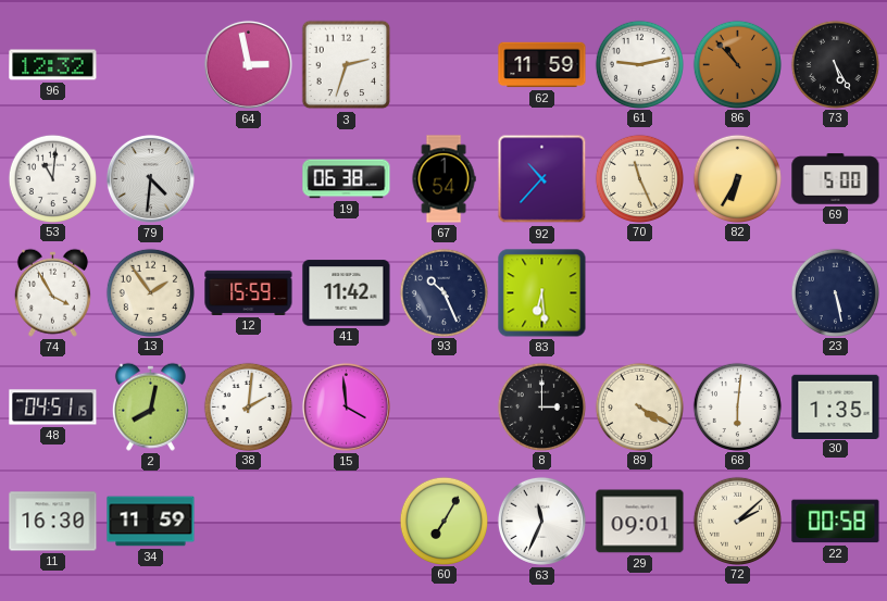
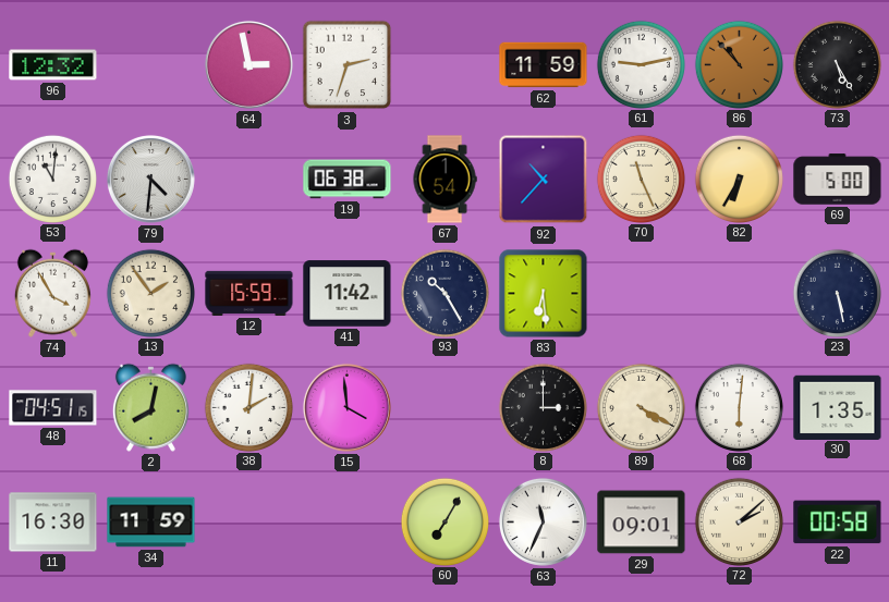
93: 10:26 -> 10:25 (444, 293)
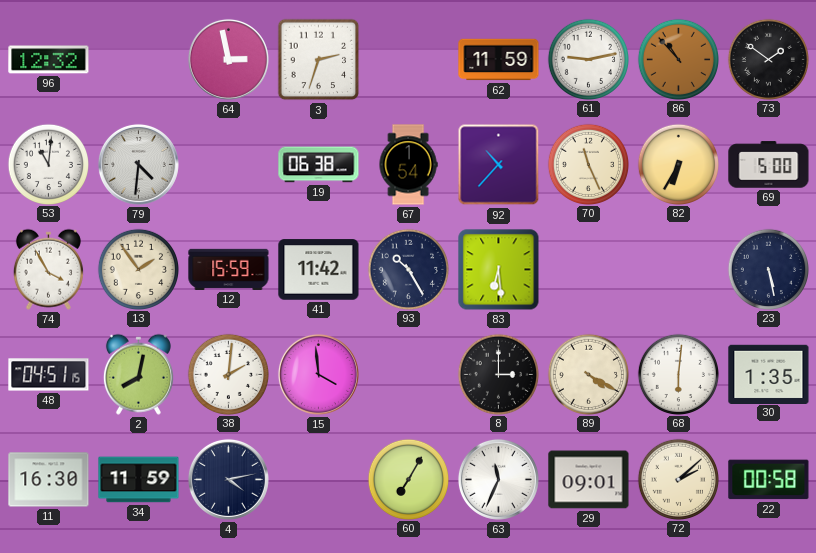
73: 5:25 -> 1:51 (768, 59)
4: none -> 4:13 (228, 479)
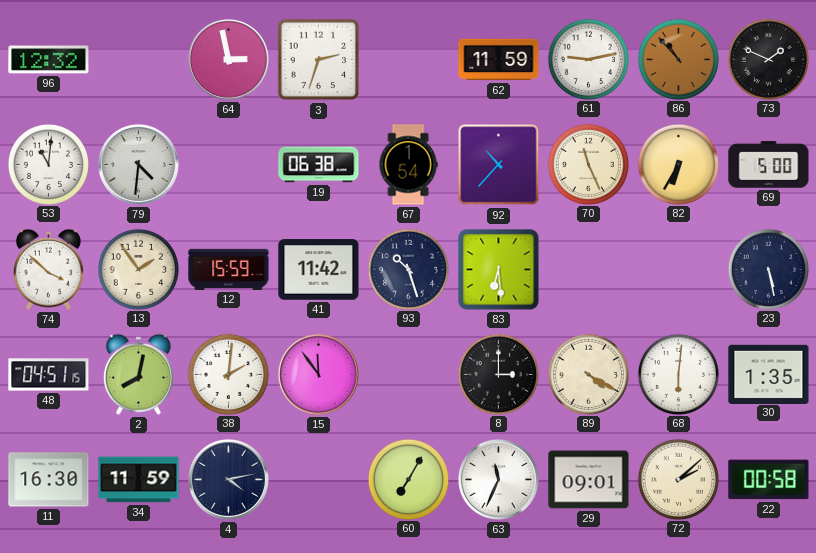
73: 1:51 -> 1:49 (768, 59)
74: 3:55 -> 3:52 (48, 269)
93: 10:25 -> 10:27 (408, 269)
15: 3:59 -> 11:54 (318, 374)
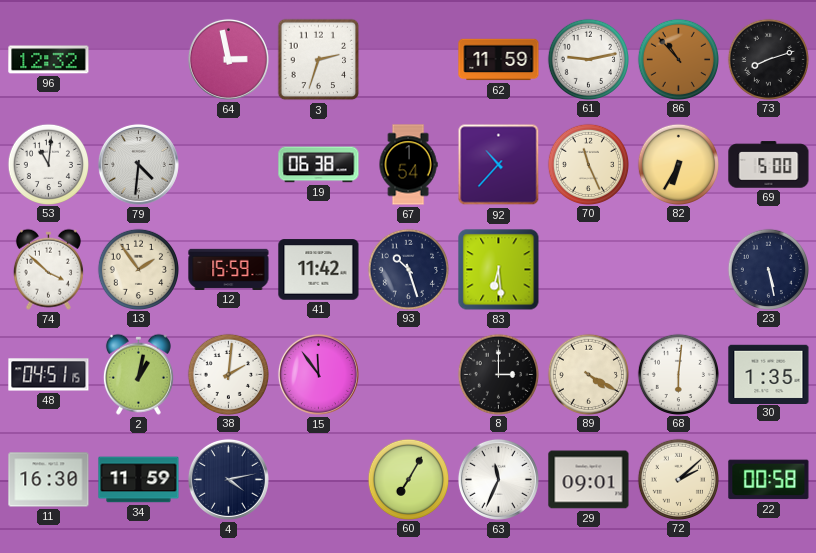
73: 1:49 -> 8:12 (768, 59)
2: 8:02 -> 1:02 (138, 374)
